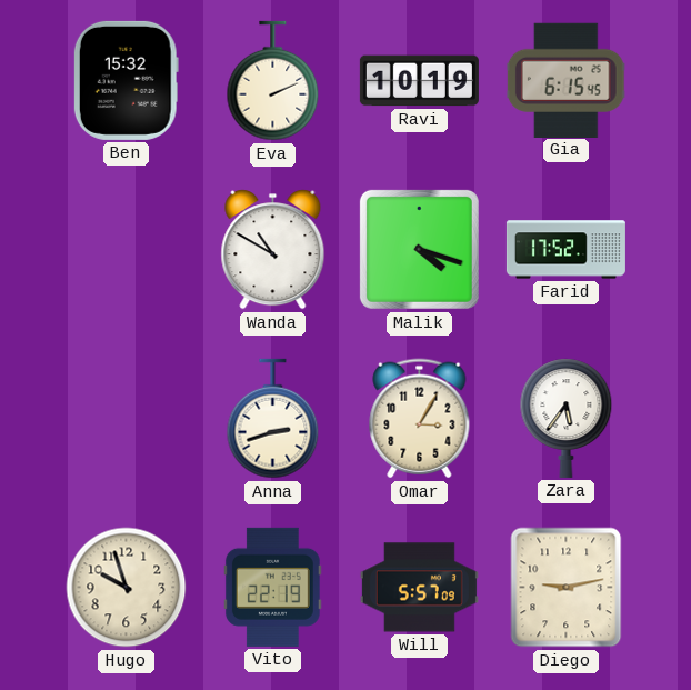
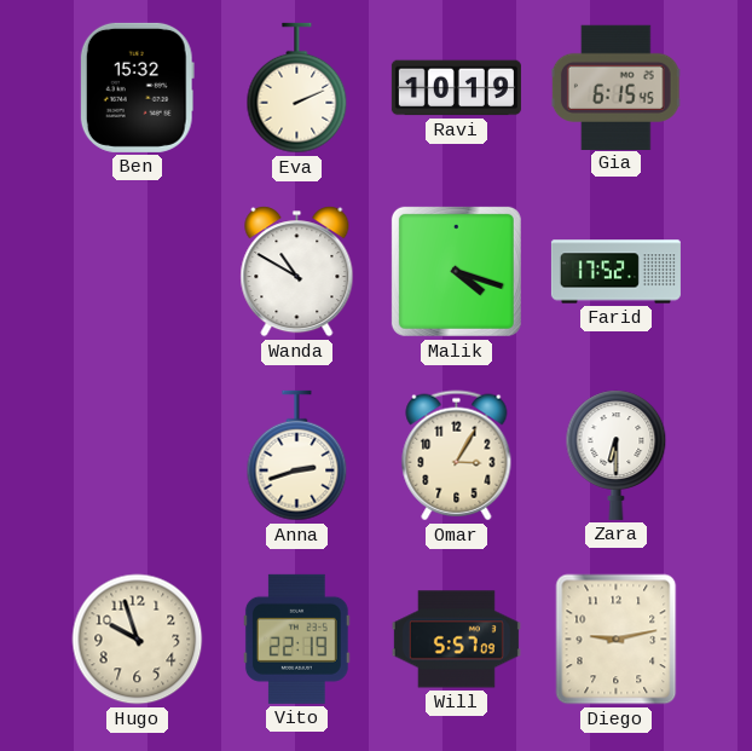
Zara: 5:36 -> 6:30 (617, 455)
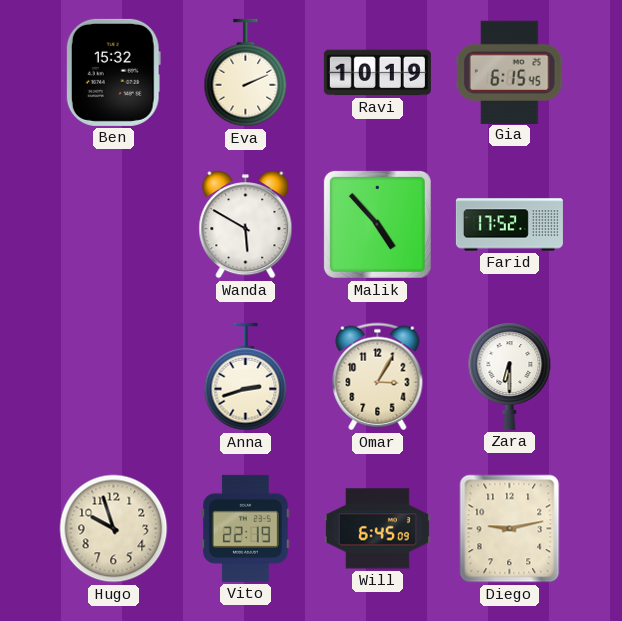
Wanda: 10:50 -> 5:50 (246, 225)
Malik: 4:18 -> 4:53 (377, 224)
Will: 5:57 -> 6:45 (377, 529)
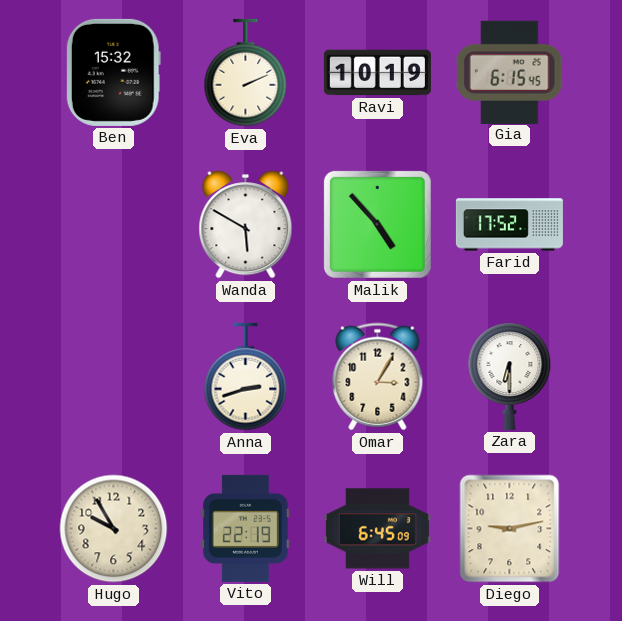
Hugo: 9:57 -> 9:55 (114, 529)
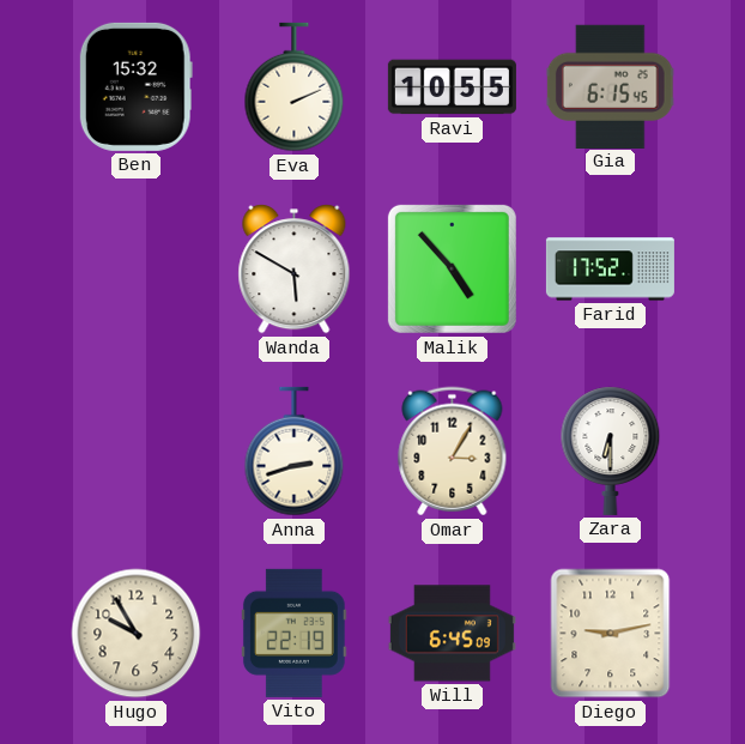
Ravi: 10:19 -> 10:55 (452, 87)
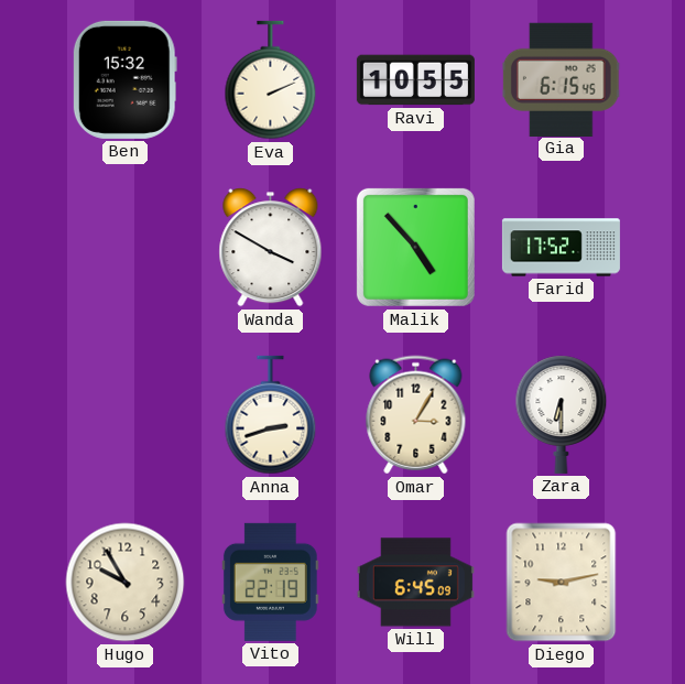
Wanda: 5:50 -> 3:50 (271, 248)
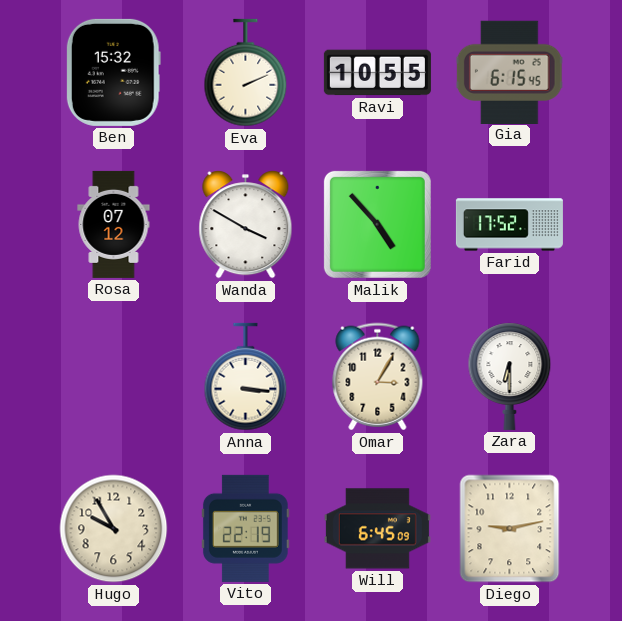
Rosa: none -> 07:12 (114, 224)
Anna: 2:42 -> 3:16 (246, 377)
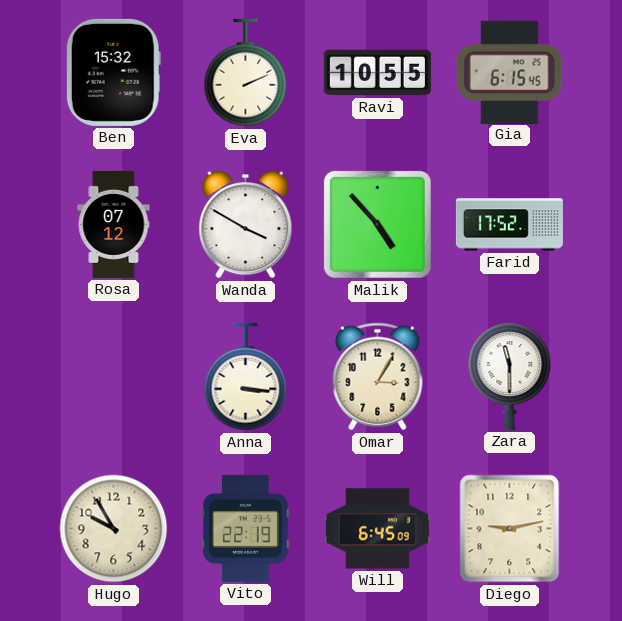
Zara: 6:30 -> 11:30 (510, 376)
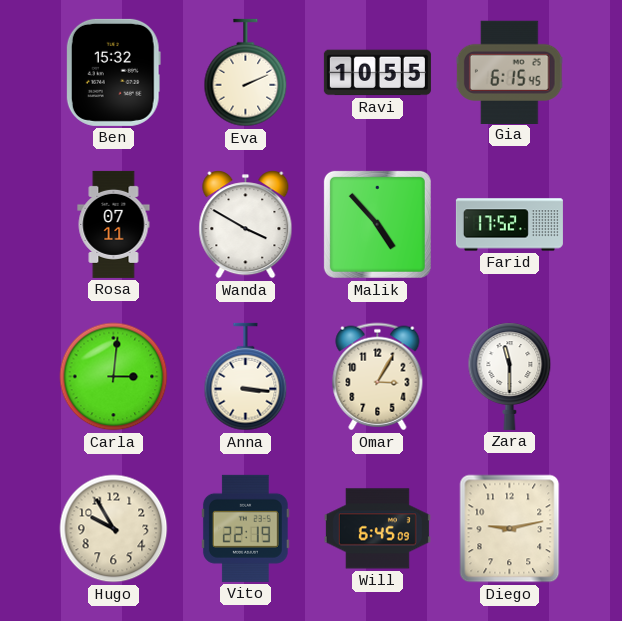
Rosa: 07:12 -> 07:11 (114, 224)
Carla: none -> 3:01 (114, 377)
